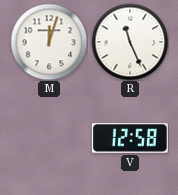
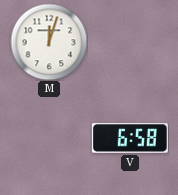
R: 11:26 -> none (130, 42)
V: 12:58 -> 6:58 (130, 138)
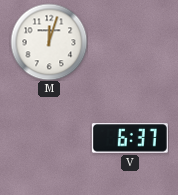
V: 6:58 -> 6:37 (130, 138)
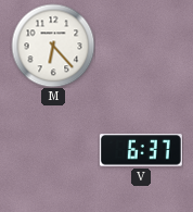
M: 12:03 -> 6:23 (53, 46)
